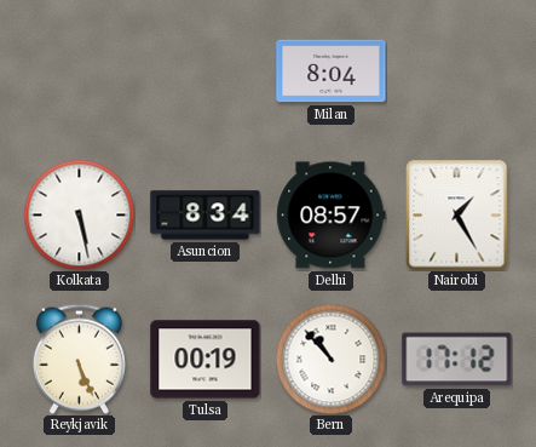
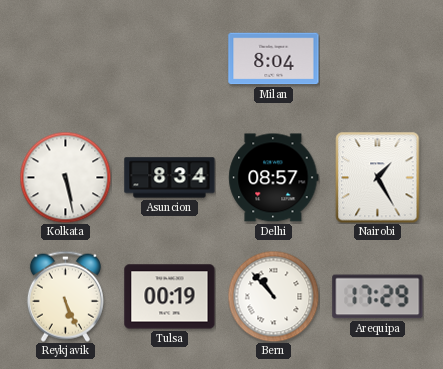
Arequipa: 17:12 -> 17:29 (378, 297)
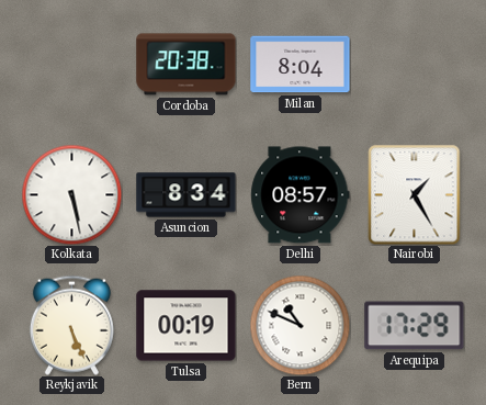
Cordoba: none -> 20:38 (187, 65)
Bern: 10:53 -> 10:49 (299, 325)
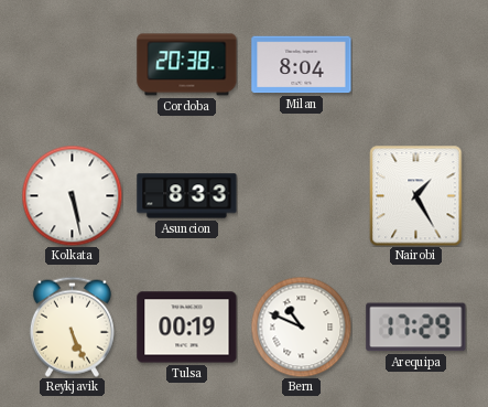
Asuncion: 8:34 -> 8:33 (187, 196)
Delhi: 08:57 -> none (301, 195)
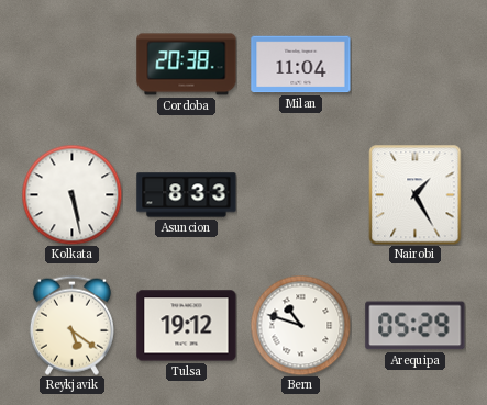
Milan: 8:04 -> 11:04 (301, 65)
Reykjavik: 5:26 -> 5:21 (71, 325)
Tulsa: 00:19 -> 19:12 (187, 326)
Bern: 10:49 -> 10:48 (300, 325)
Arequipa: 17:29 -> 05:29 (416, 326)
